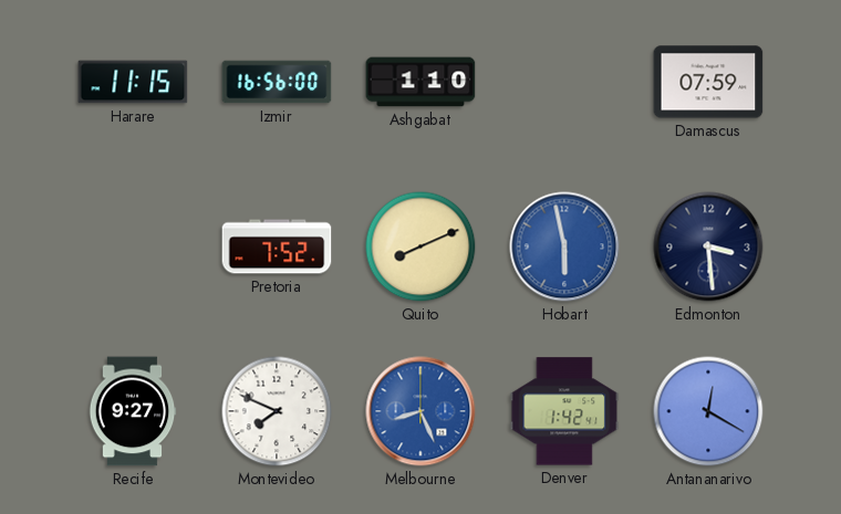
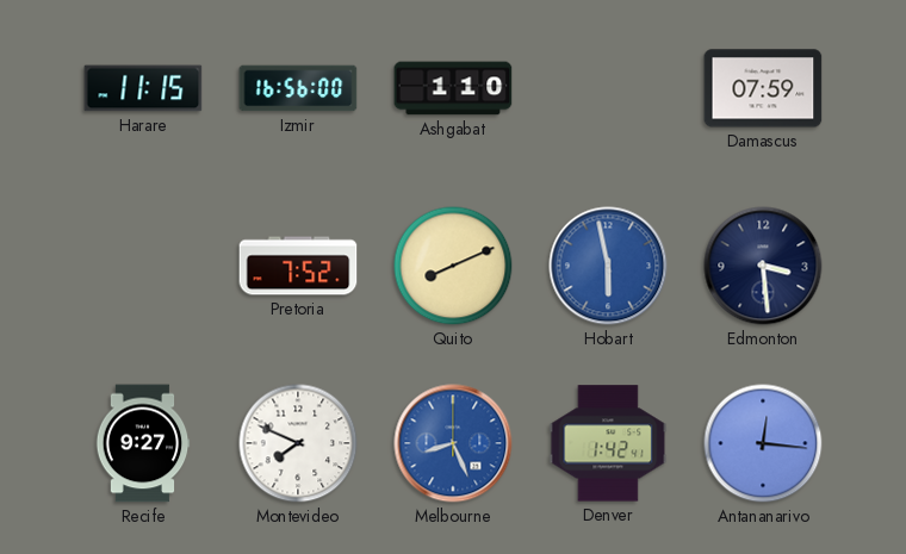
Antananarivo: 12:20 -> 12:16 (763, 443)
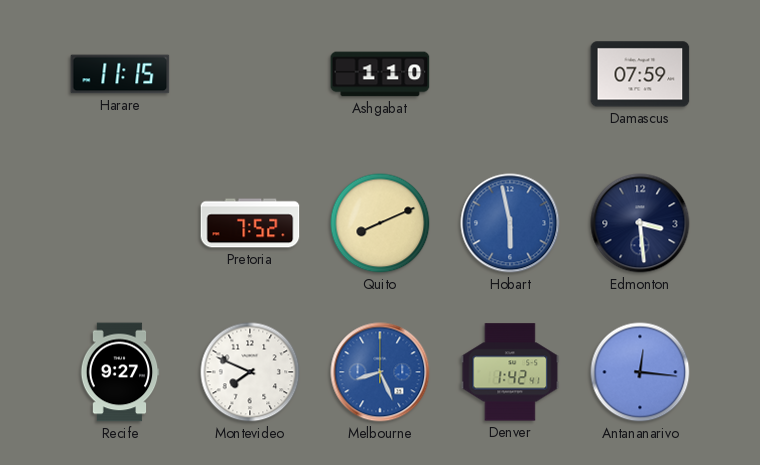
Izmir: 16:56 -> none (298, 88)
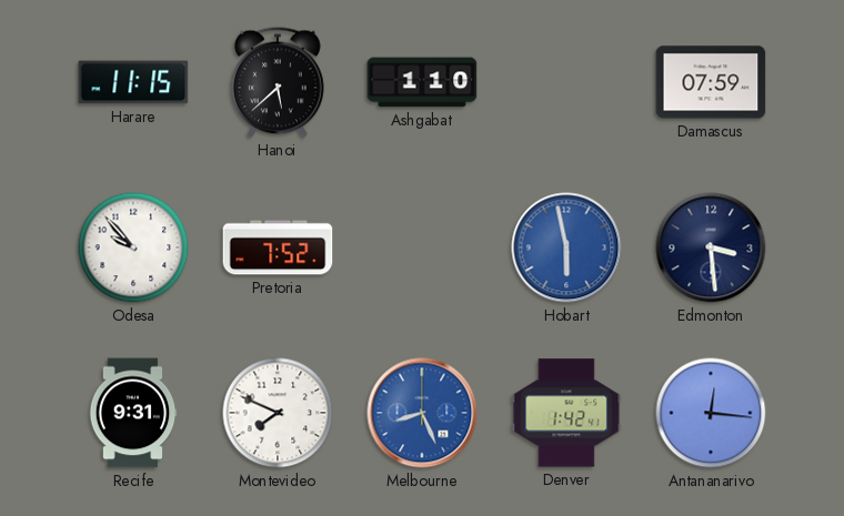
Hanoi: none -> 5:38 (278, 82)
Odesa: none -> 9:53 (133, 247)
Quito: 8:11 -> none (380, 223)
Recife: 9:27 -> 9:31 (133, 413)
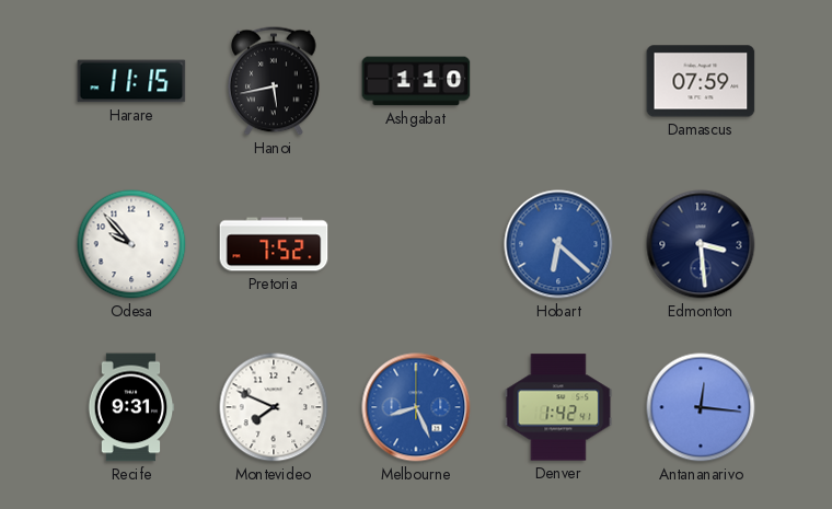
Hanoi: 5:38 -> 5:43 (274, 81)
Hobart: 5:58 -> 6:22 (558, 244)
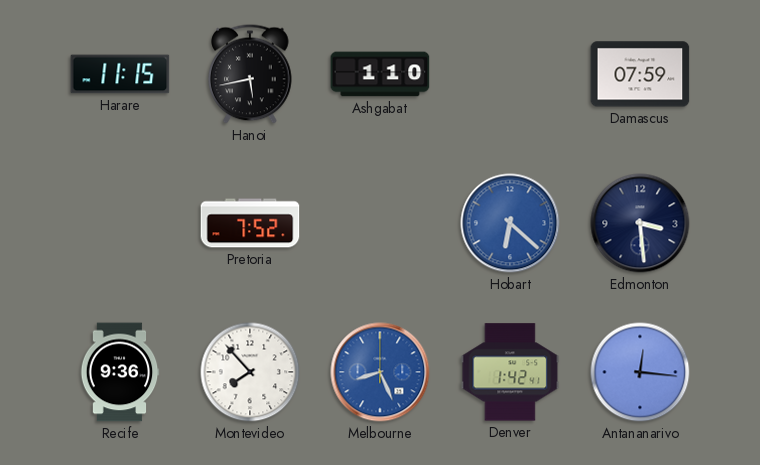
Odesa: 9:53 -> none (131, 244)
Recife: 9:31 -> 9:36 (120, 372)
Montevideo: 7:49 -> 7:53 (250, 372)
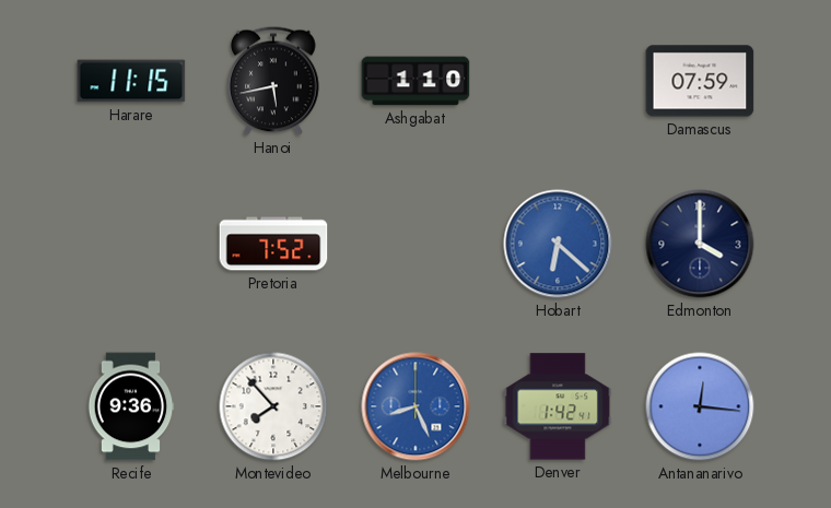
Edmonton: 3:29 -> 4:00 (700, 244)
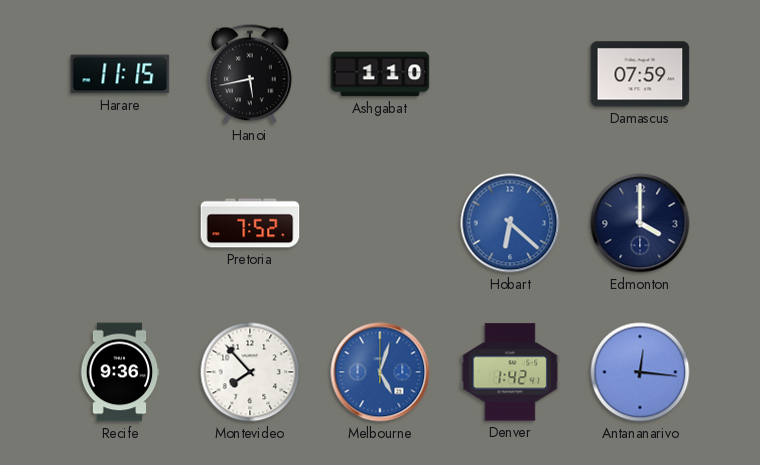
Melbourne: 8:26 -> 5:03 (380, 372)
